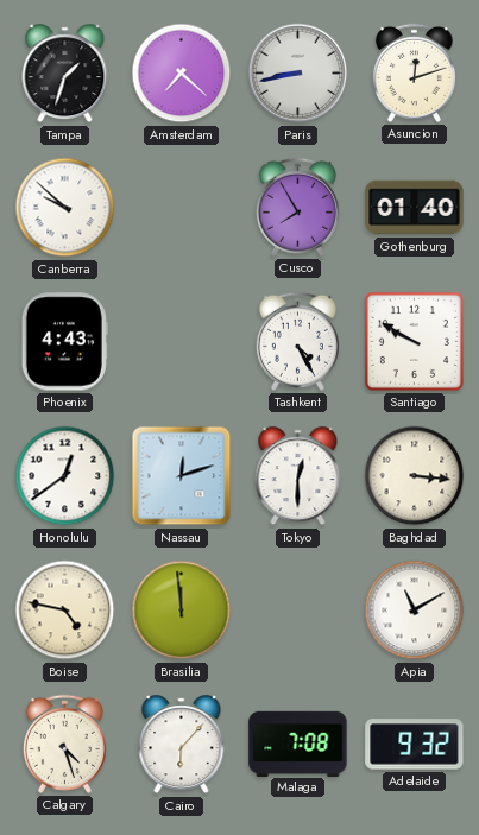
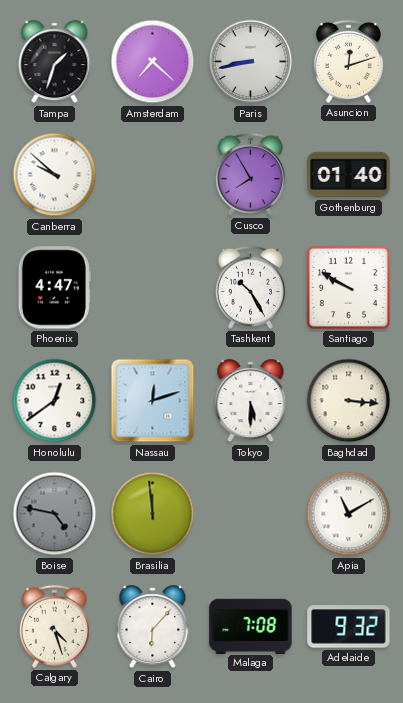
Phoenix: 4:43 -> 4:47 (54, 288)
Tashkent: 4:25 -> 10:25 (250, 287)
Tokyo: 12:30 -> 5:30 (251, 401)
Boise dial: cream -> grey (55, 514)
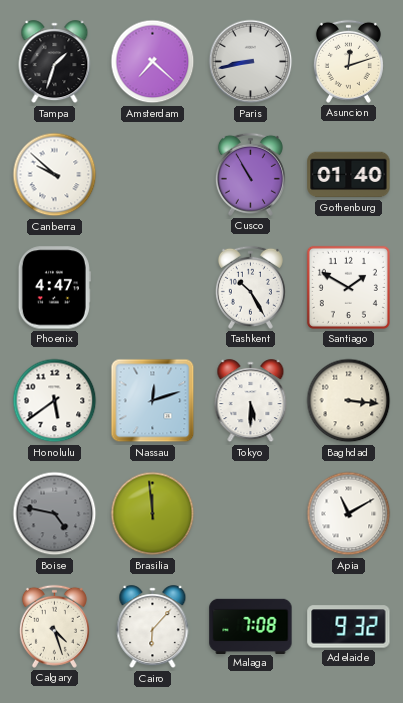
Cusco: 7:55 -> 10:55 (250, 174)
Santiago: 9:50 -> 1:50 (348, 287)
Honolulu: 12:39 -> 5:39 (55, 401)
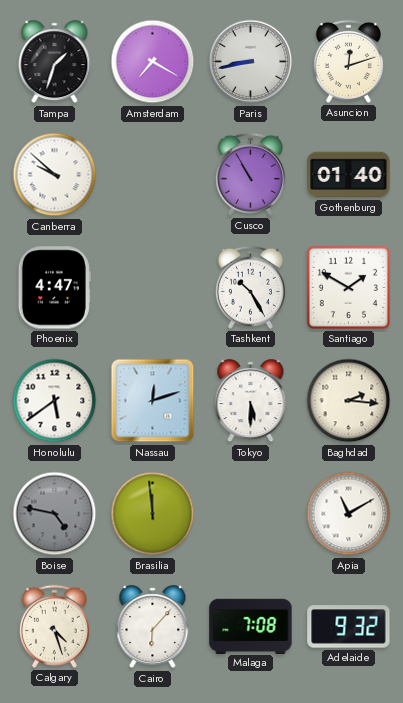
Amsterdam: 7:22 -> 7:20 (153, 62)
Baghdad: 3:16 -> 2:16 (349, 401)
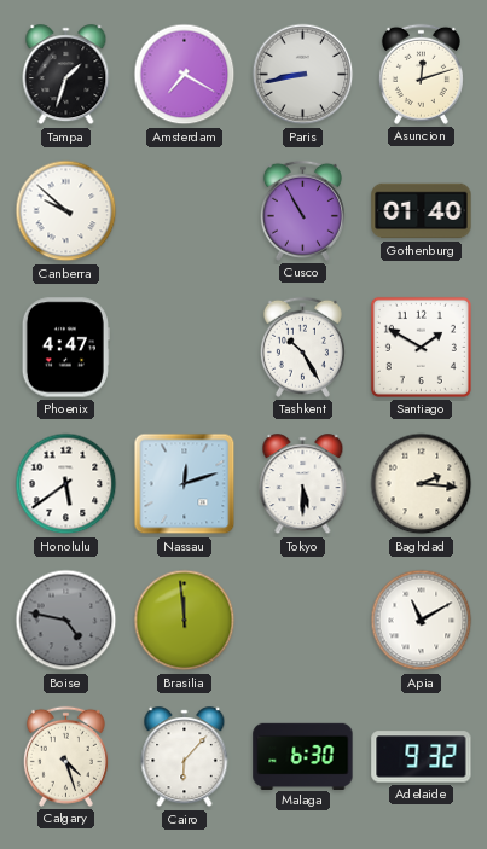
Malaga: 7:08 -> 6:30 (303, 756)
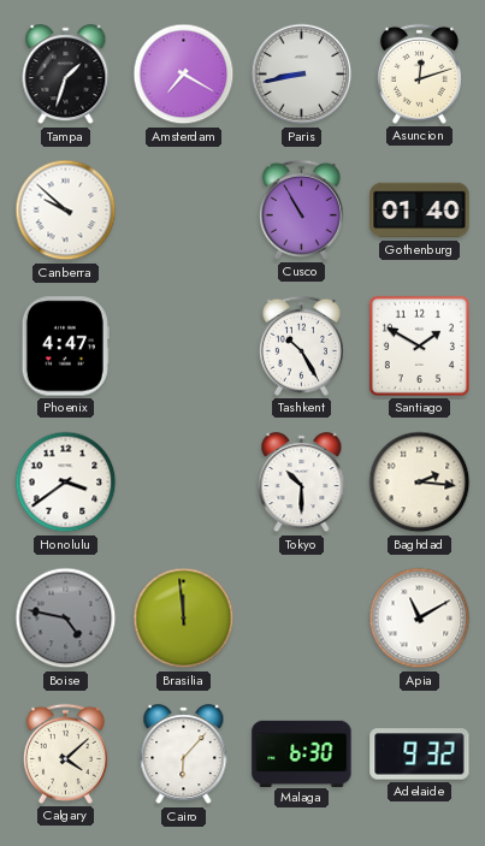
Honolulu: 5:39 -> 3:39 (66, 483)
Nassau: 12:12 -> none (185, 484)
Tokyo: 5:30 -> 10:30 (302, 483)
Calgary: 4:27 -> 4:08 (65, 753)
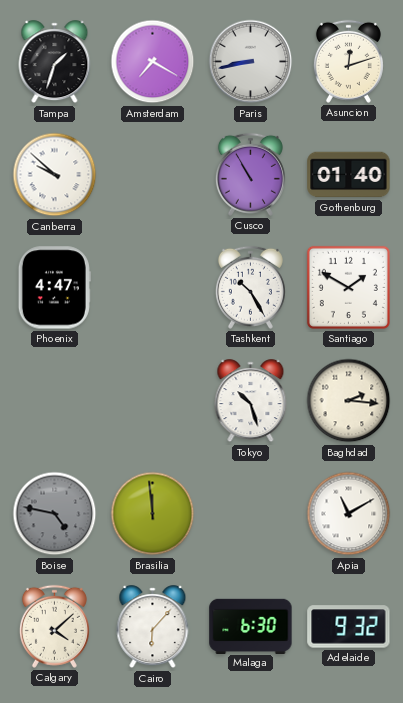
Honolulu: 3:39 -> none (66, 483)
Tokyo: 10:30 -> 10:27 (251, 401)
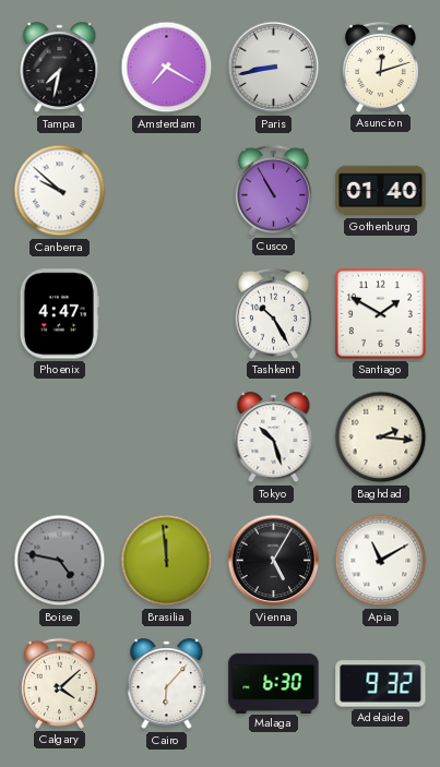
Tampa: 1:33 -> 7:32 (60, 68)
Vienna: none -> 5:05 (274, 561)
